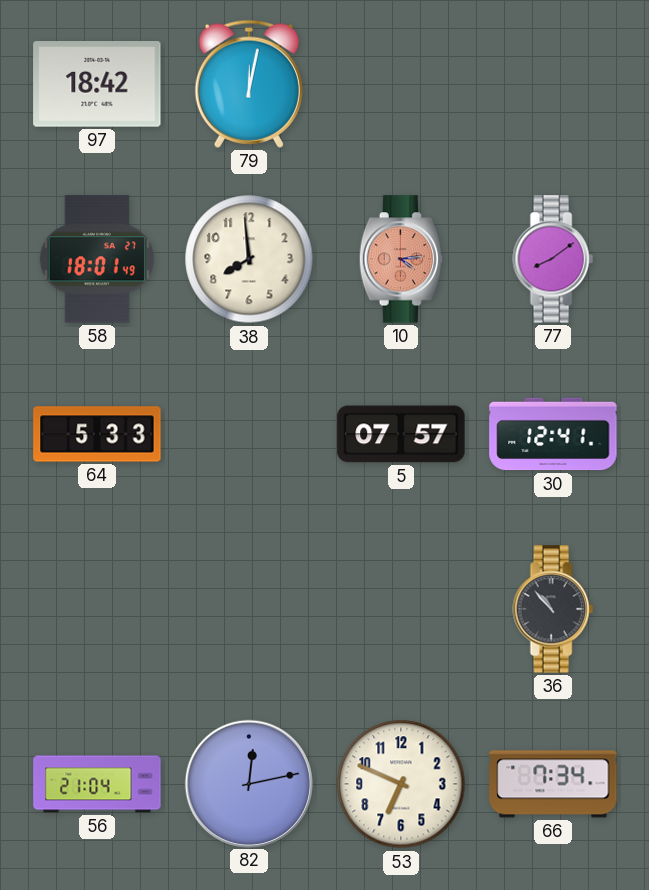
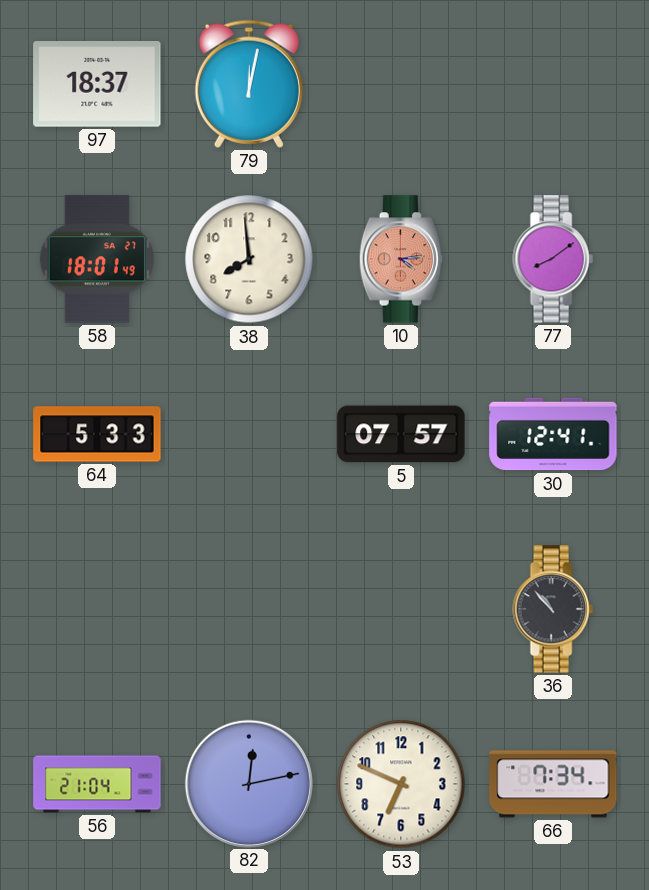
97: 18:42 -> 18:37 (97, 85)
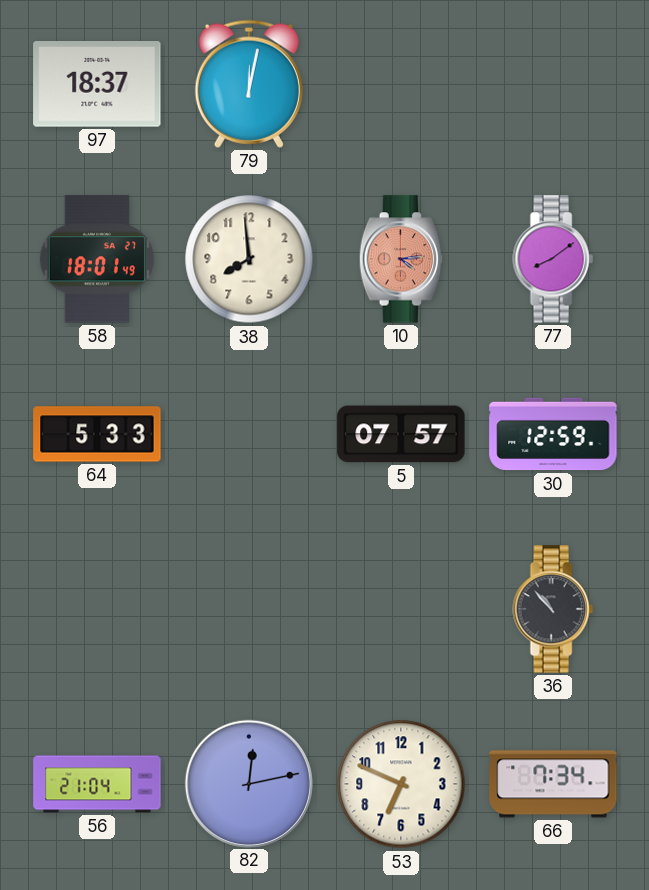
30: 12:41 -> 12:59 (553, 434)
